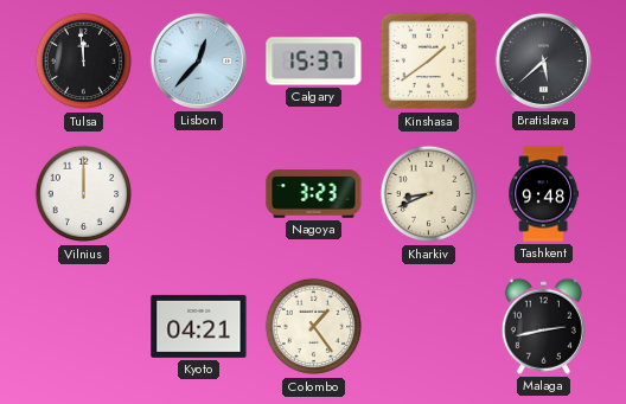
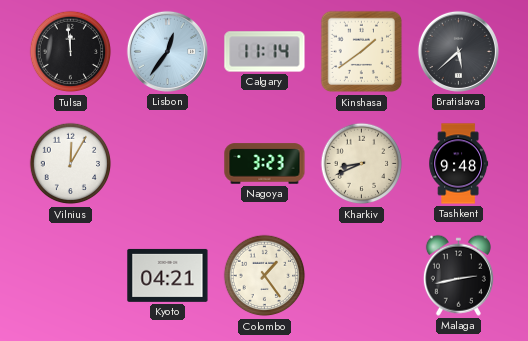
Lisbon: 12:37 -> 12:36 (167, 51)
Calgary: 15:37 -> 11:14 (265, 52)
Vilnius: 12:00 -> 12:05 (71, 164)
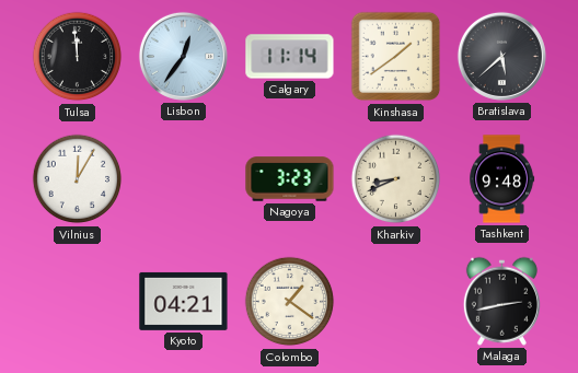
Colombo: 1:24 -> 1:21 (290, 302)
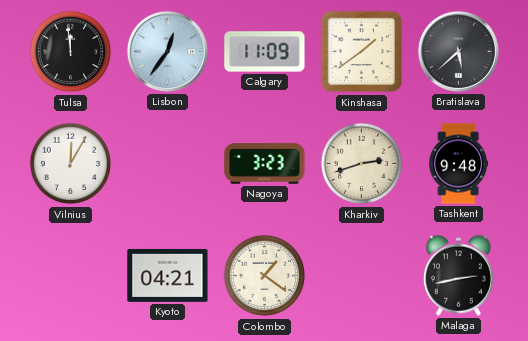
Calgary: 11:14 -> 11:09 (265, 52)
Kharkiv: 8:41 -> 2:42 (362, 164)
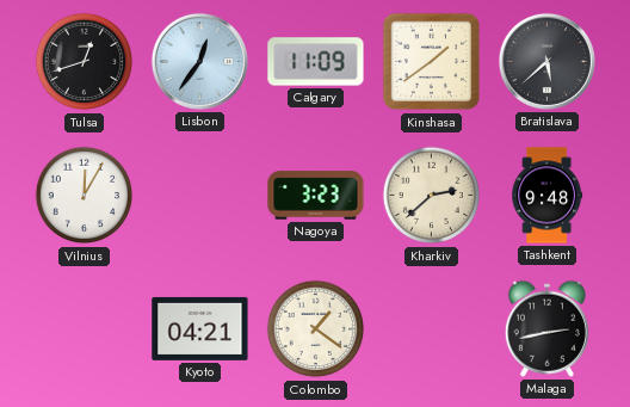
Tulsa: 11:59 -> 12:42 (85, 62)
Kharkiv: 2:42 -> 2:38 (432, 196)
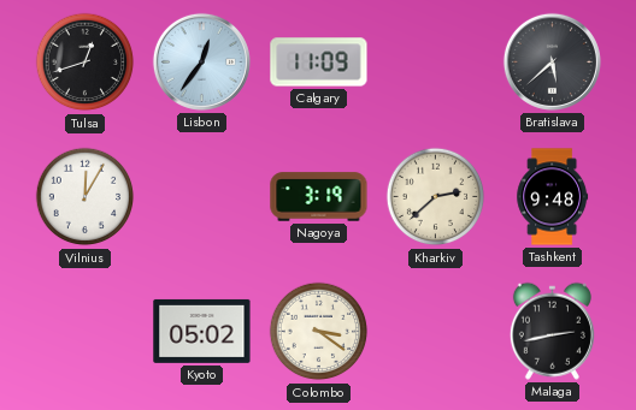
Kinshasa: 1:39 -> none (432, 62)
Nagoya: 3:23 -> 3:19 (319, 197)
Kyoto: 04:21 -> 05:02 (202, 331)
Colombo: 1:21 -> 3:21 (319, 332)
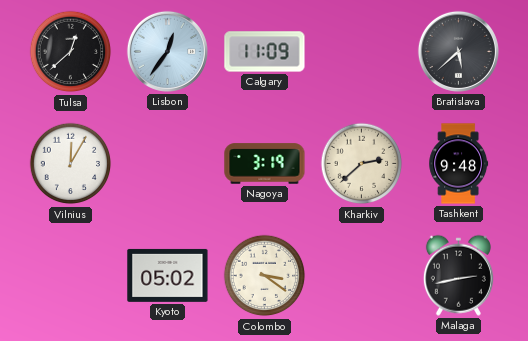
Tulsa: 12:42 -> 12:38 (71, 52)
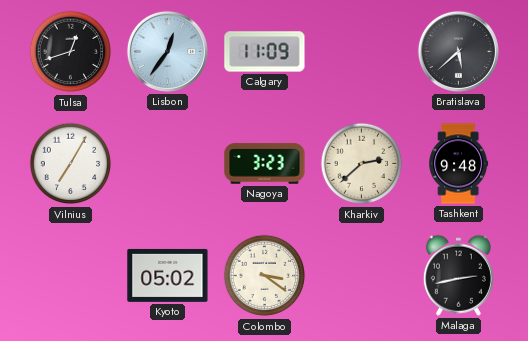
Tulsa: 12:38 -> 12:42 (71, 52)
Vilnius: 12:05 -> 7:05 (71, 164)
Nagoya: 3:19 -> 3:23 (265, 164)
